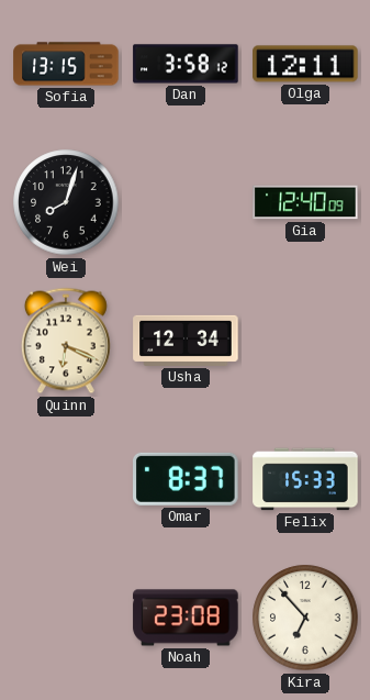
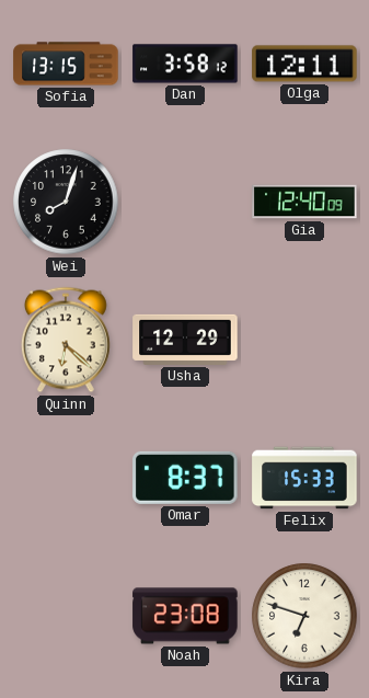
Quinn: 6:19 -> 6:22 (66, 340)
Usha: 12:34 -> 12:29 (185, 340)
Kira: 6:53 -> 6:48 (304, 616)
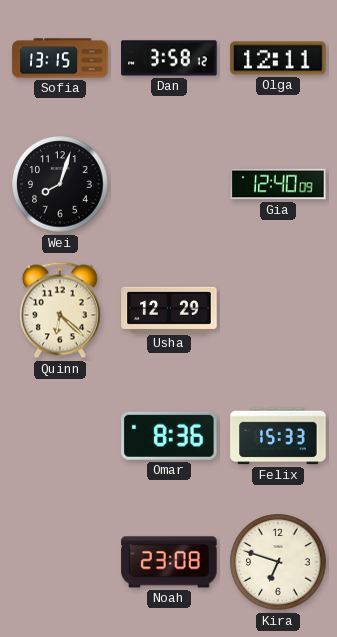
Omar: 8:37 -> 8:36 (169, 436)
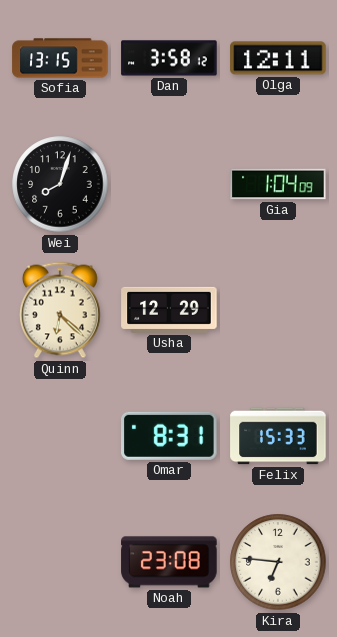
Gia: 12:40 -> 1:04 (278, 184)
Omar: 8:36 -> 8:31 (169, 436)
Kira: 6:48 -> 6:46 (278, 562)
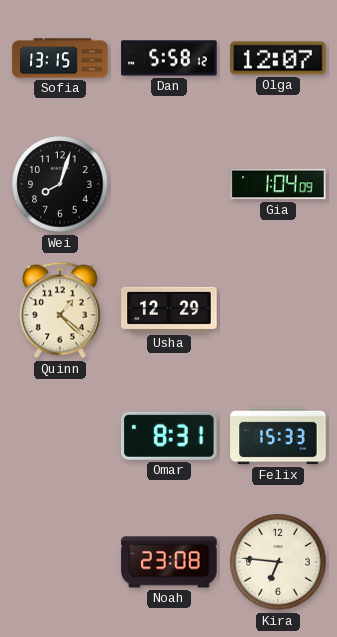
Dan: 3:58 -> 5:58 (169, 58)
Olga: 12:11 -> 12:07 (278, 58)
Quinn: 6:22 -> 1:22 (60, 310)
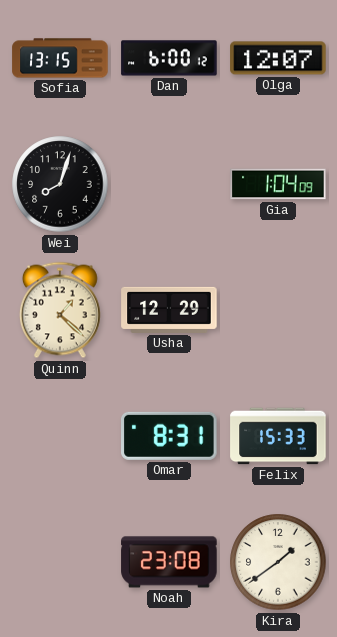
Dan: 5:58 -> 6:00 (169, 58)
Kira: 6:46 -> 1:39 (278, 562)
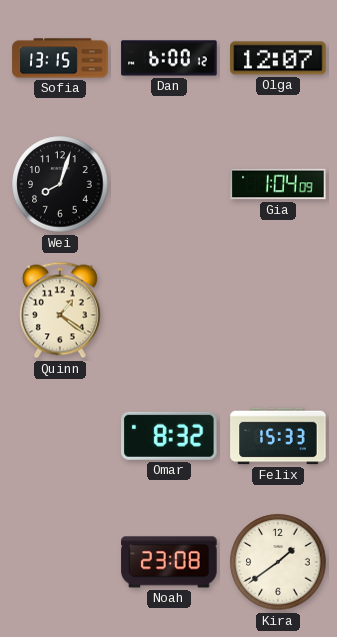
Quinn: 1:22 -> 1:21 (60, 310)
Usha: 12:29 -> none (169, 310)
Omar: 8:31 -> 8:32 (169, 436)
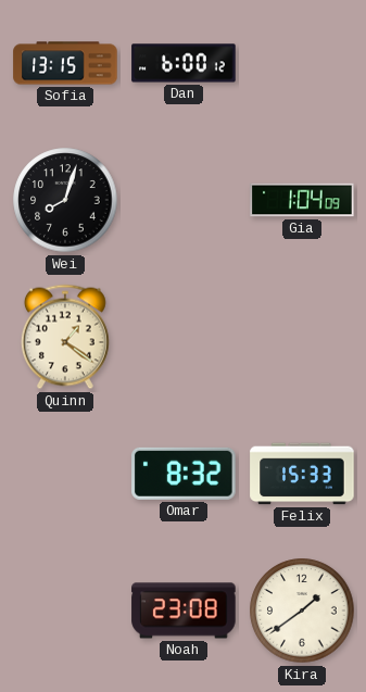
Olga: 12:07 -> none (278, 58)
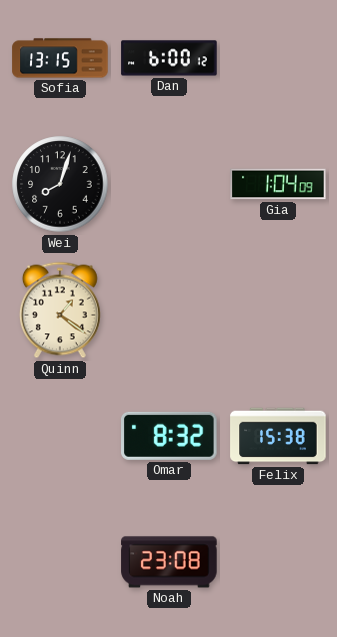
Felix: 15:33 -> 15:38 (278, 436)
Kira: 1:39 -> none (302, 611)
